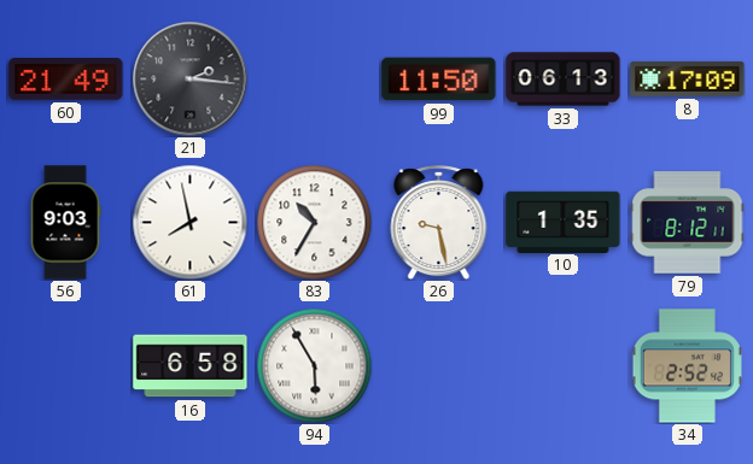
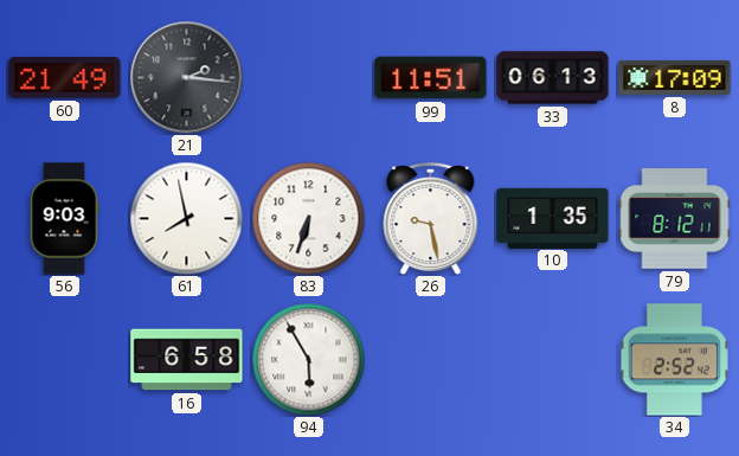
99: 11:50 -> 11:51 (431, 78)
83: 10:35 -> 6:33 (308, 218)
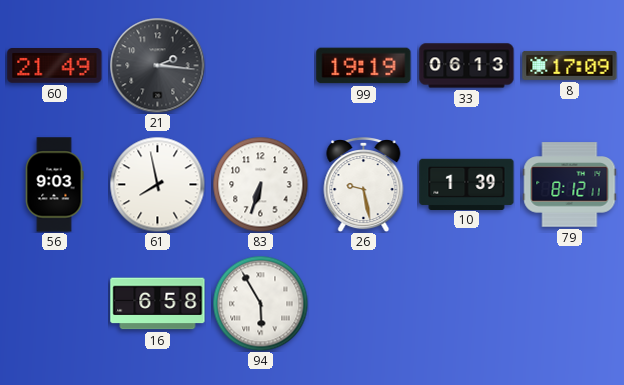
99: 11:51 -> 19:19 (364, 66)
10: 1:35 -> 1:39 (467, 184)
34: 2:52 -> none (674, 360)
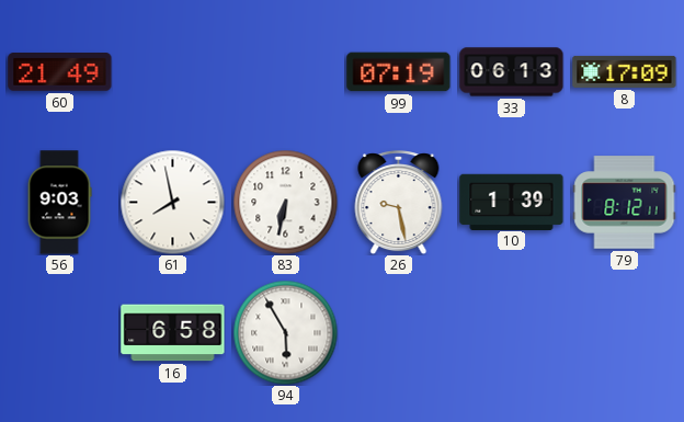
21: 2:16 -> none (157, 65)
99: 19:19 -> 07:19 (399, 72)
83: 6:33 -> 6:32 (285, 202)
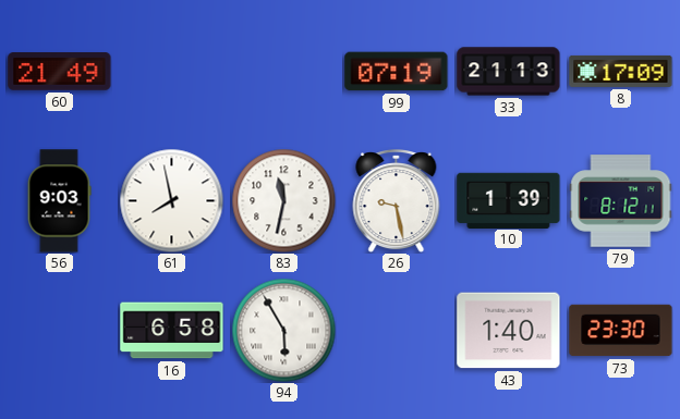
33: 06:13 -> 21:13 (509, 72)
83: 6:32 -> 11:32 (283, 200)
43: none -> 1:40 (509, 331)
73: none -> 23:30 (621, 331)
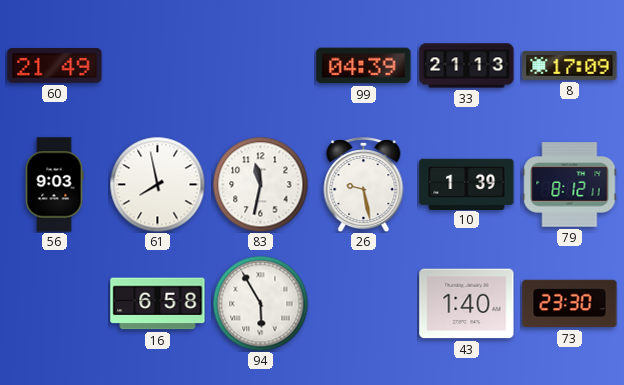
99: 07:19 -> 04:39 (364, 66)
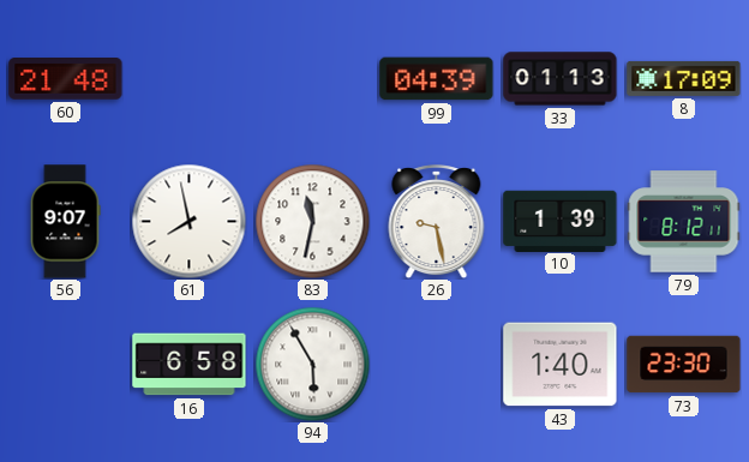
60: 21:49 -> 21:48 (66, 79)
33: 21:13 -> 01:13 (561, 79)
56: 9:03 -> 9:07 (65, 222)
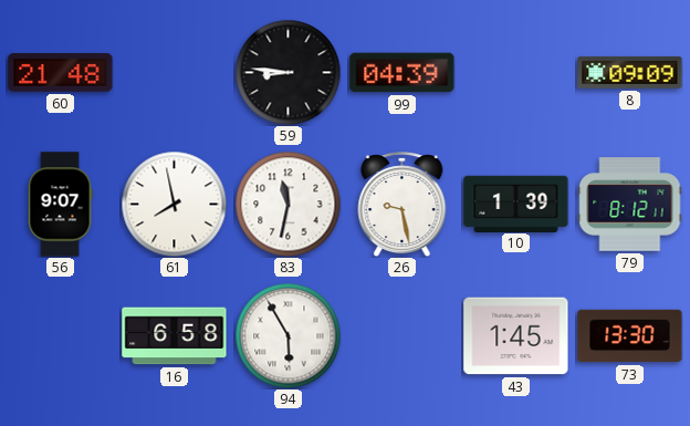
59: none -> 8:46 (287, 72)
33: 01:13 -> none (561, 79)
8: 17:09 -> 09:09 (630, 72)
43: 1:40 -> 1:45 (516, 336)
73: 23:30 -> 13:30 (630, 336)
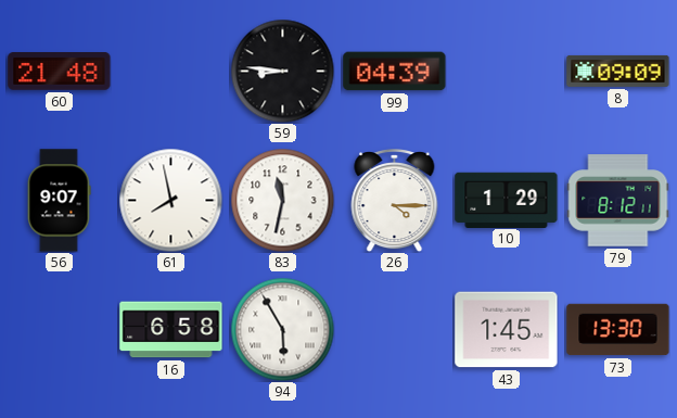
26: 9:28 -> 4:15 (395, 201)
10: 1:39 -> 1:29 (507, 200)
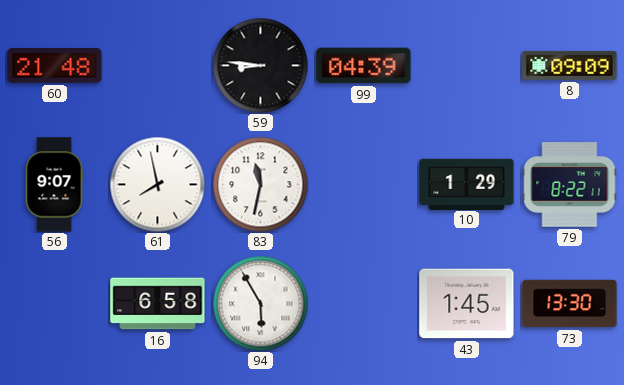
26: 4:15 -> none (395, 201)
79: 8:12 -> 8:22 (570, 185)
